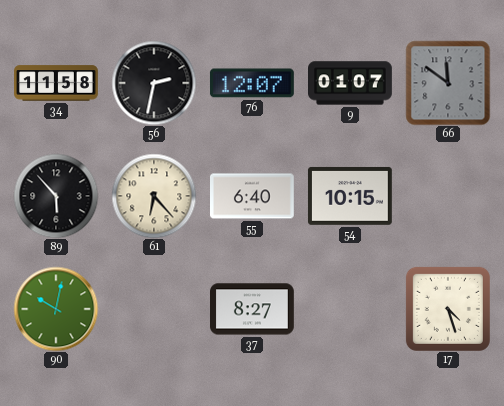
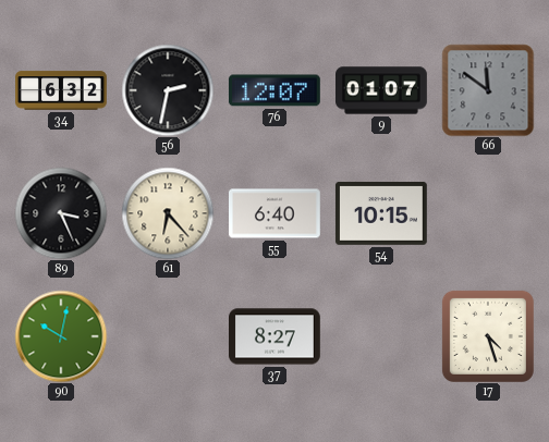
34: 11:58 -> 6:32 (61, 90)
89: 5:53 -> 3:26 (61, 213)
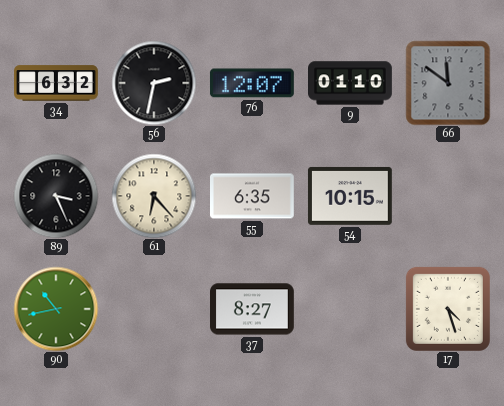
9: 01:07 -> 01:10 (350, 83)
55: 6:40 -> 6:35 (253, 196)
90: 10:02 -> 10:43 (56, 309)
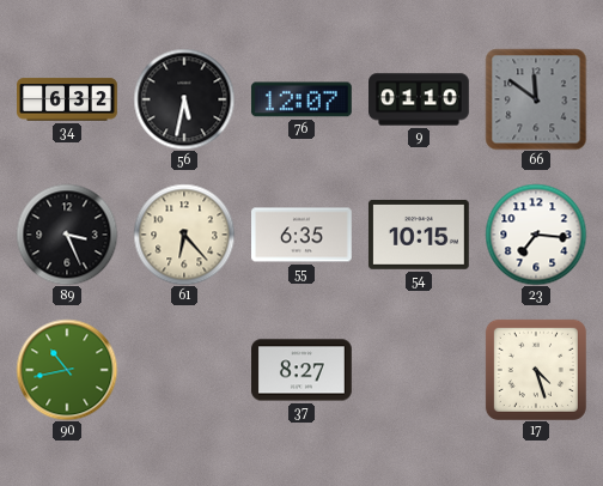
56: 2:32 -> 5:32 (184, 99)
23: none -> 7:16 (536, 235)
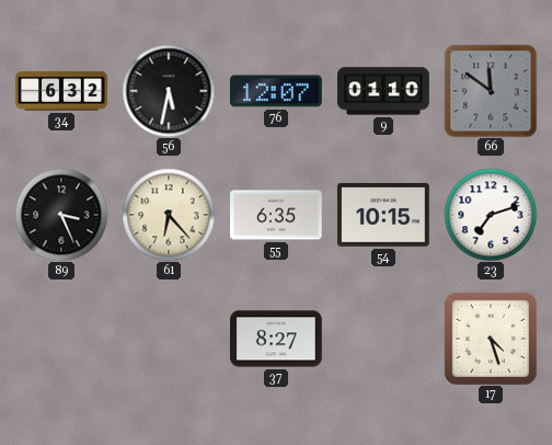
23: 7:16 -> 7:12 (491, 215)
90: 10:43 -> none (67, 370)
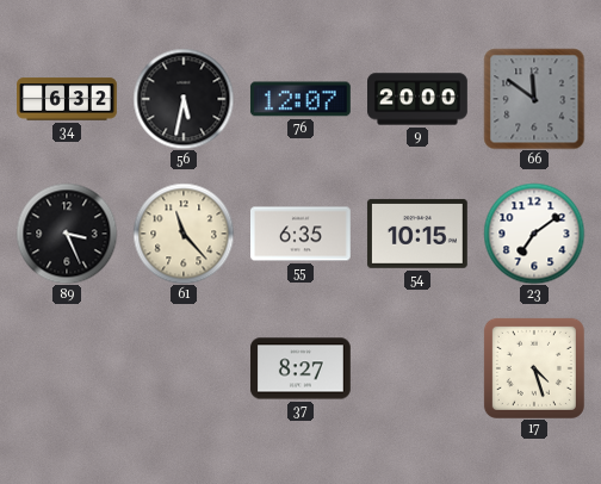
9: 01:10 -> 20:00 (417, 99)
61: 6:23 -> 11:23 (184, 234)
23: 7:12 -> 7:09 (534, 234)
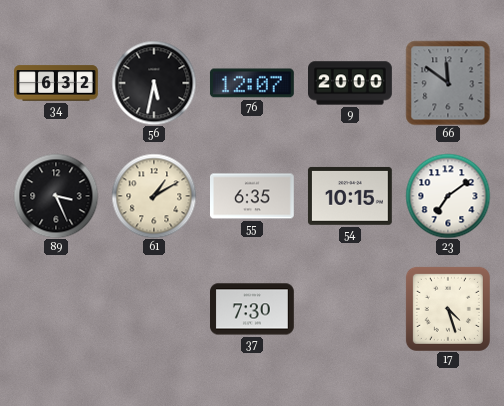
61: 11:23 -> 1:10 (154, 196)
37: 8:27 -> 7:30 (253, 309)
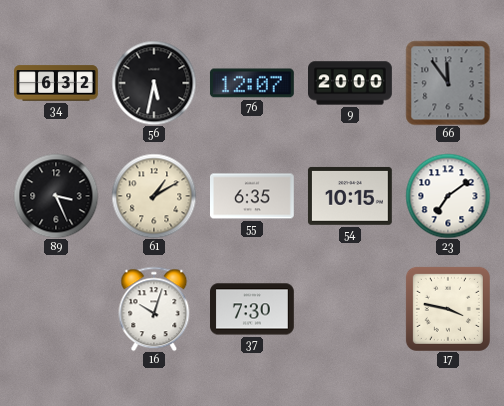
66: 11:51 -> 11:54 (448, 83)
16: none -> 10:03 (154, 309)
17: 4:27 -> 3:47 (448, 309)
